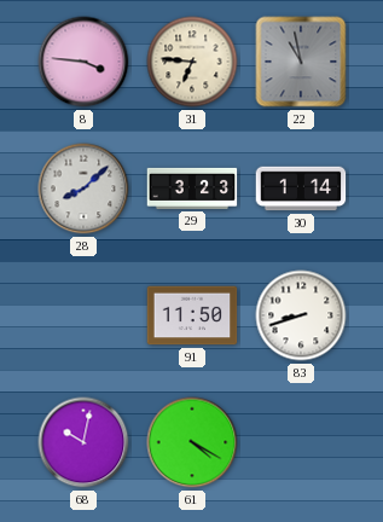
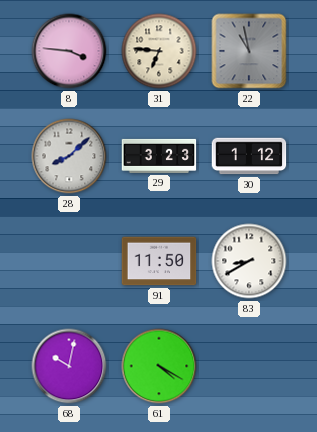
30: 1:14 -> 1:12 (249, 156)
83: 8:42 -> 8:40 (249, 261)
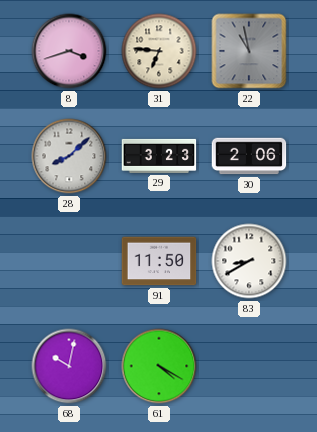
8: 3:46 -> 3:42 (69, 51)
30: 1:12 -> 2:06 (249, 156)
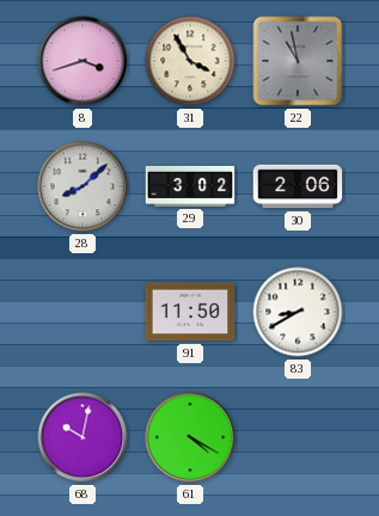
31: 6:46 -> 3:55 (190, 61)
29: 3:23 -> 3:02 (190, 186)
